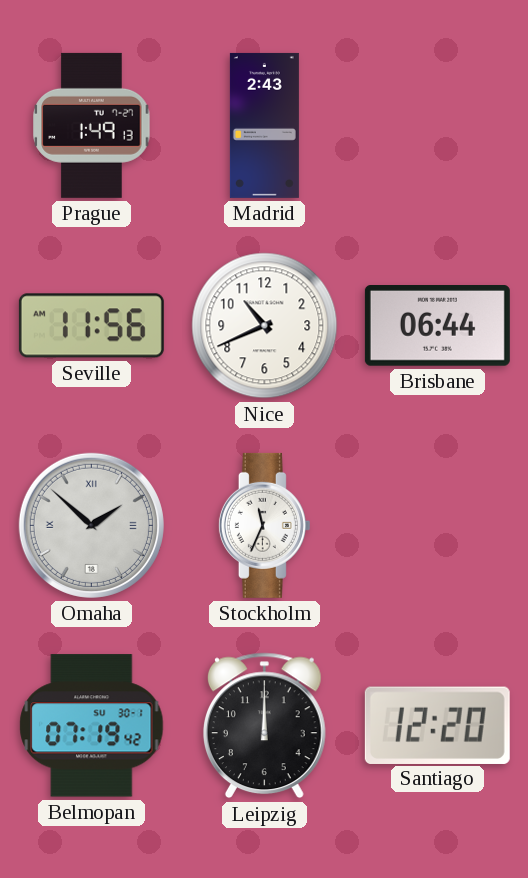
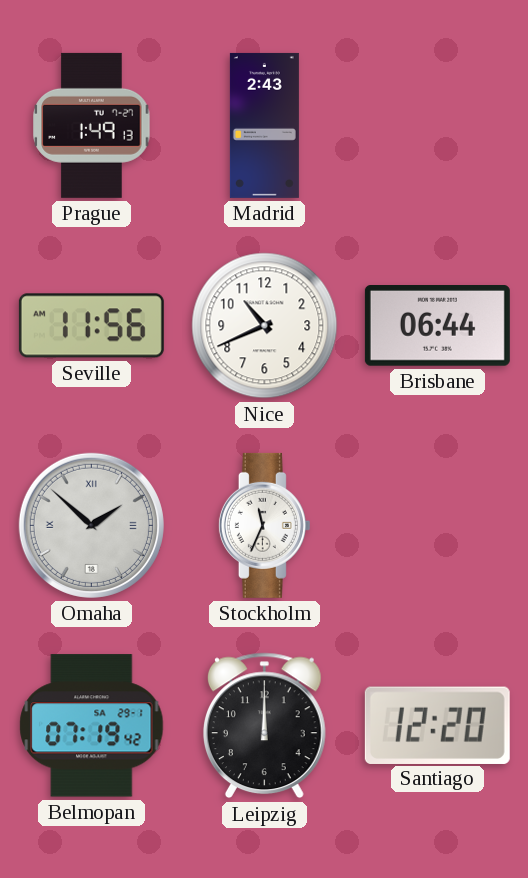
Belmopan date: SU 30-1 -> SA 29-1 (92, 726)
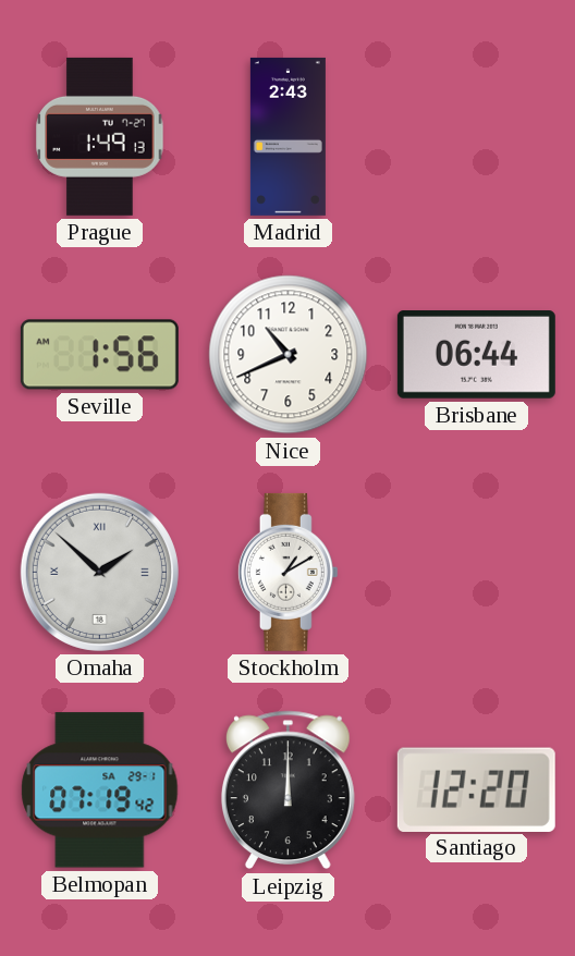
Seville: 11:56 -> 1:56 (99, 355)
Stockholm: 11:34 -> 1:10 (287, 572)
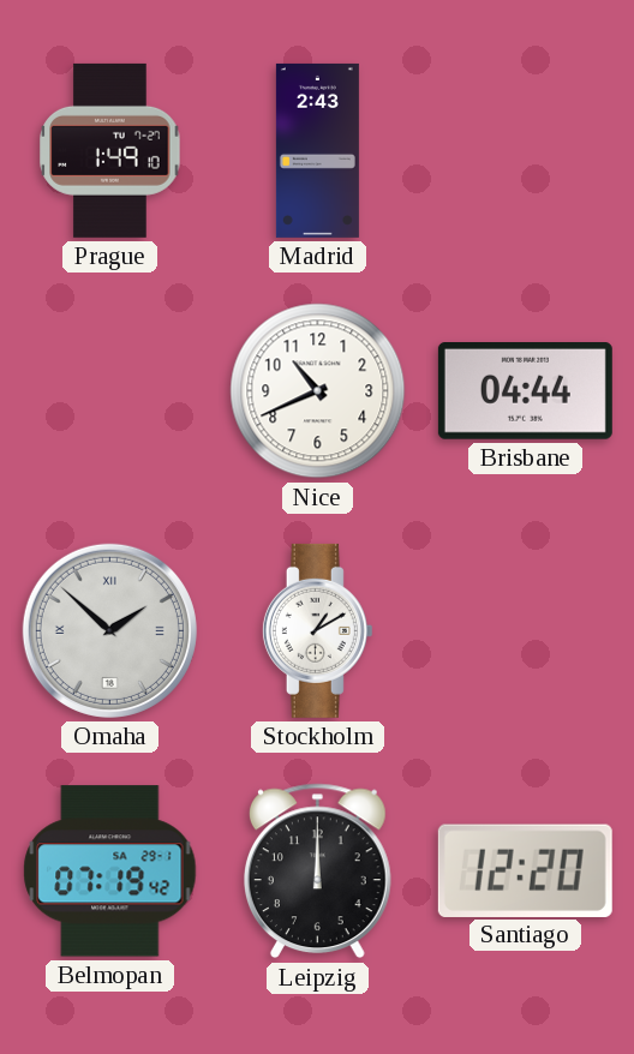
Prague: 1:49:13 -> 1:49:10 (110, 150)
Seville: 1:56 -> none (99, 355)
Brisbane: 06:44 -> 04:44 (525, 391)
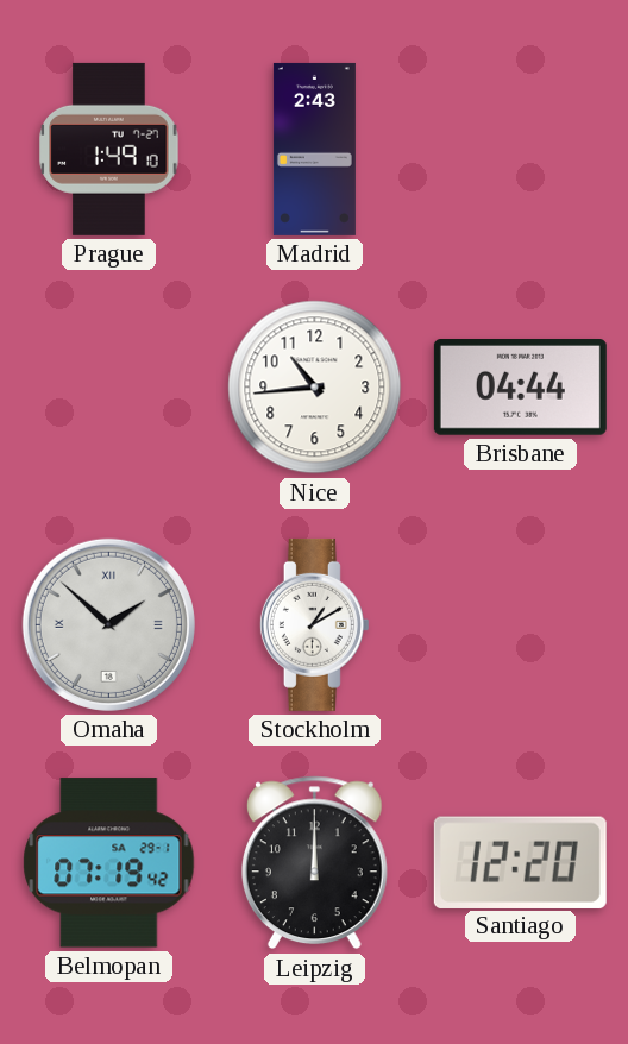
Nice: 10:41 -> 10:44 (315, 388)
